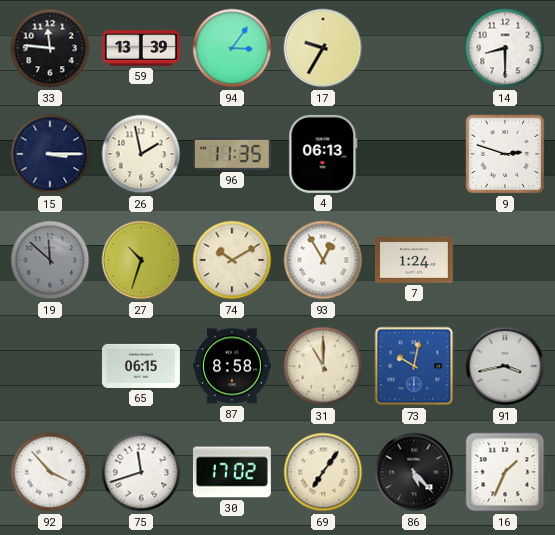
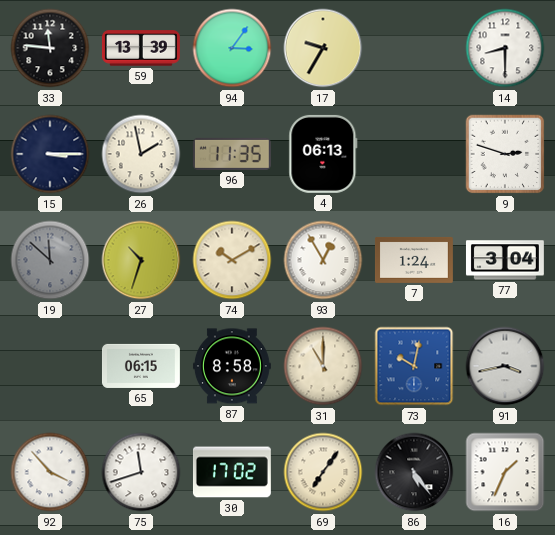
77: none -> 3:04 (505, 260)
86: 5:23 -> 5:24 (414, 472)
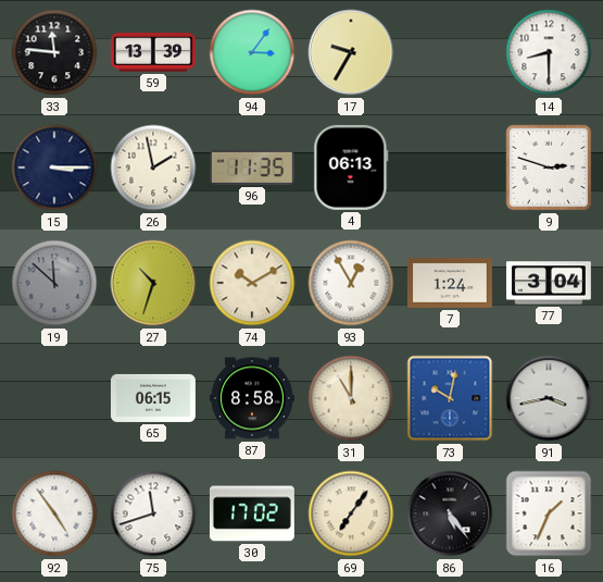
92: 3:53 -> 4:54 (54, 513)
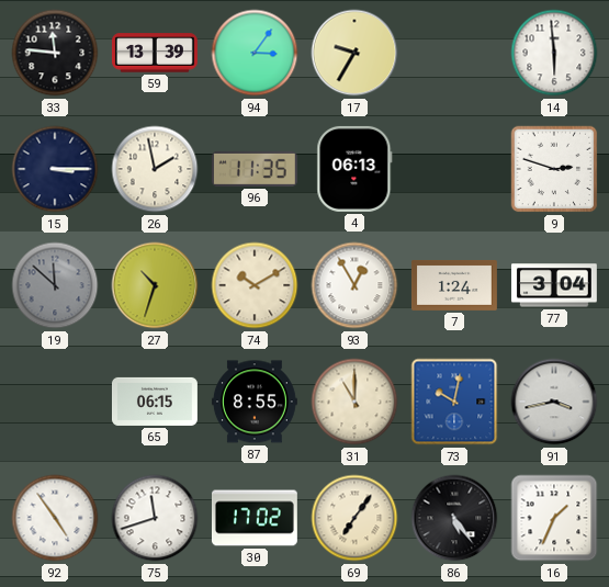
14: 8:30 -> 5:59 (554, 53)
87: 8:58 -> 8:55 (255, 402)
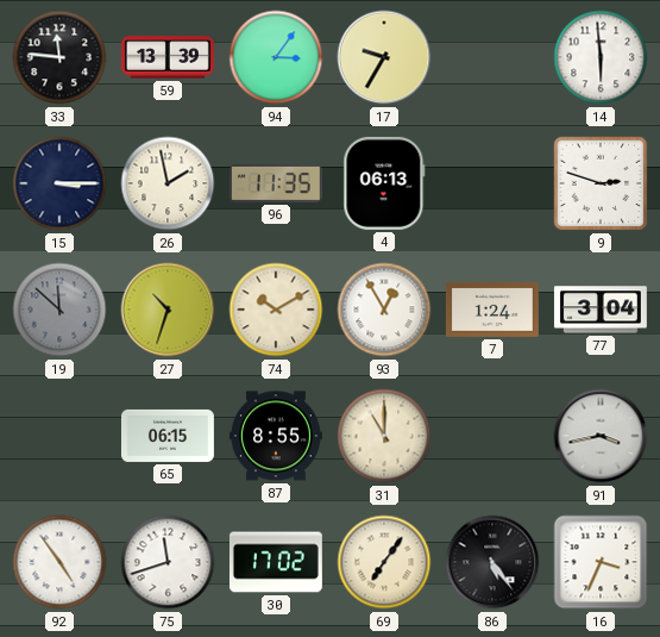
73: 10:02 -> none (454, 402)
16: 1:34 -> 3:34 (601, 562)
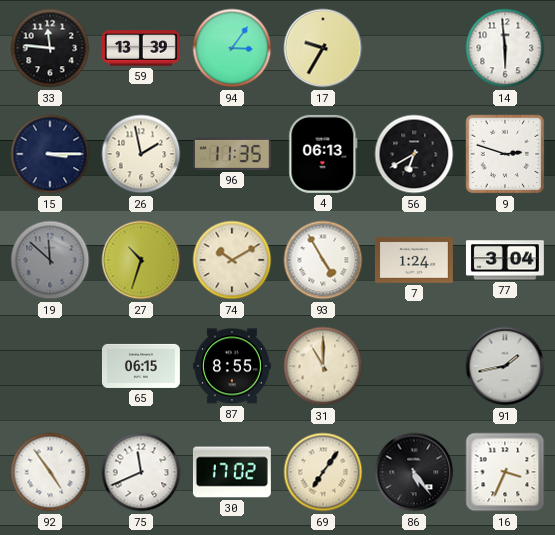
56: none -> 6:40 (414, 154)
93: 12:55 -> 4:55 (323, 260)
91: 3:43 -> 1:43 (505, 366)
75: 11:42 -> 11:41 (141, 472)
